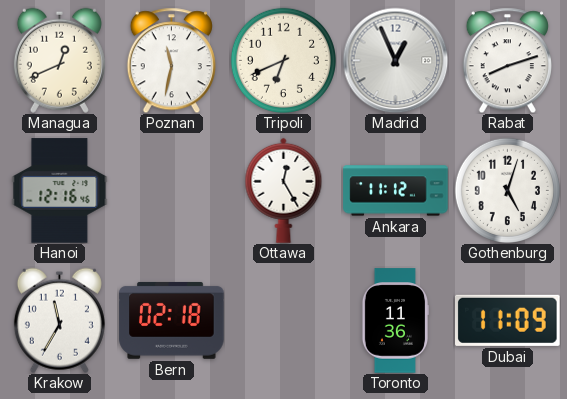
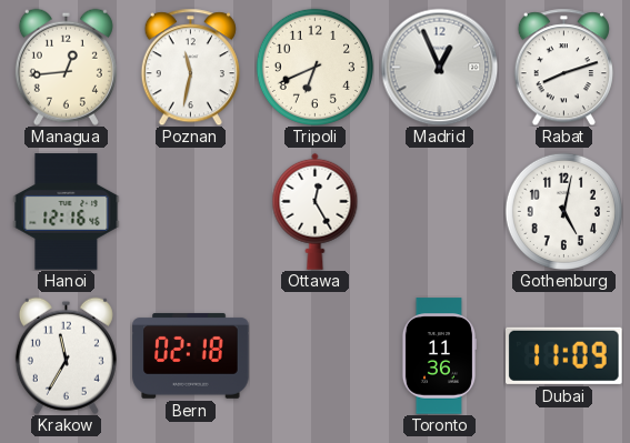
Managua: 12:41 -> 12:44 (66, 67)
Ankara: 11:12 -> none (396, 191)
Gothenburg: 5:03 -> 5:02 (563, 211)
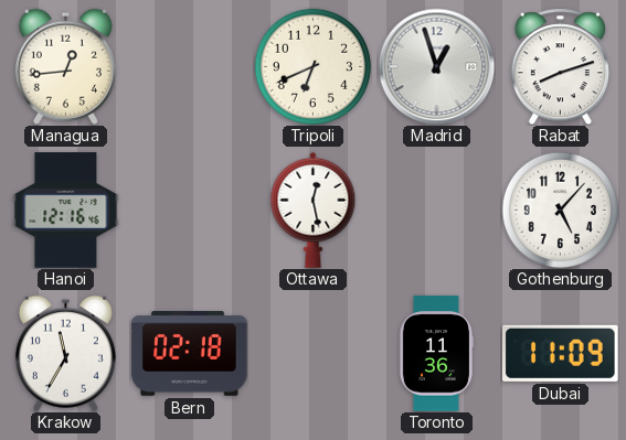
Poznan: 11:32 -> none (190, 67)
Madrid: 12:56 -> 12:57 (436, 66)
Ottawa: 12:25 -> 12:28 (314, 210)
Gothenburg: 5:02 -> 5:07 (560, 210)
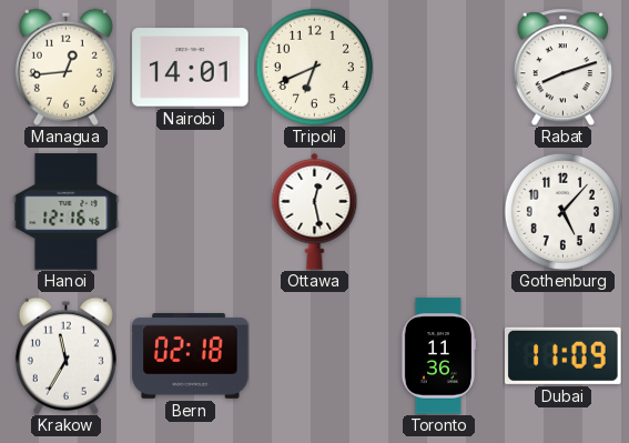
Nairobi: none -> 14:01 (191, 68)
Madrid: 12:57 -> none (436, 66)
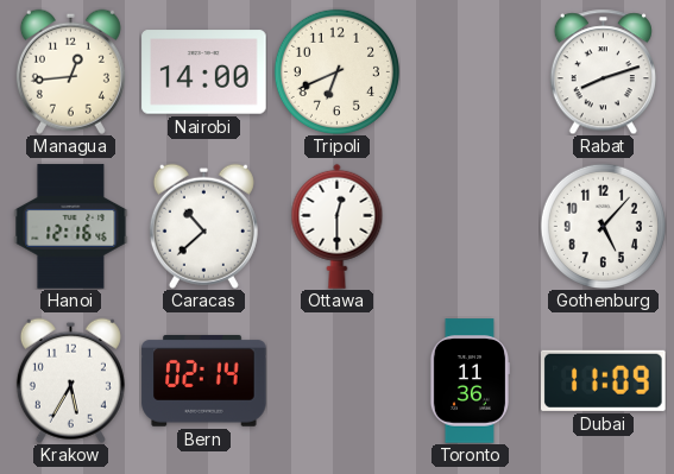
Nairobi: 14:01 -> 14:00 (204, 72)
Caracas: none -> 10:38 (203, 226)
Ottawa: 12:28 -> 12:30 (338, 226)
Krakow: 11:35 -> 5:35 (70, 380)
Bern: 02:18 -> 02:14 (204, 380)
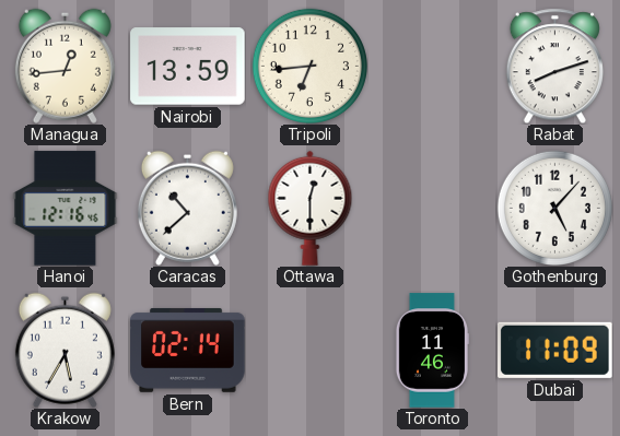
Nairobi: 14:00 -> 13:59 (188, 67)
Tripoli: 6:41 -> 6:44 (309, 66)
Toronto: 11:36 -> 11:46 (431, 351)
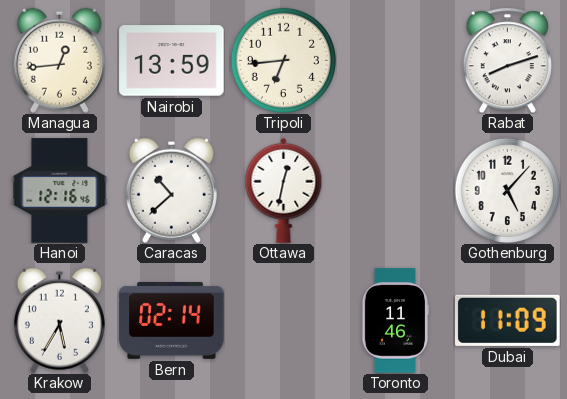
Ottawa: 12:30 -> 12:32 (284, 190)
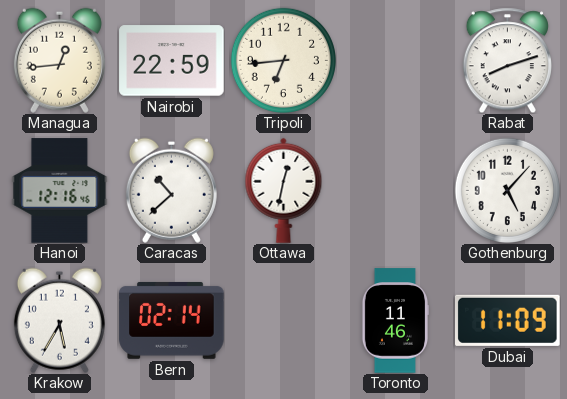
Nairobi: 13:59 -> 22:59 (172, 61)
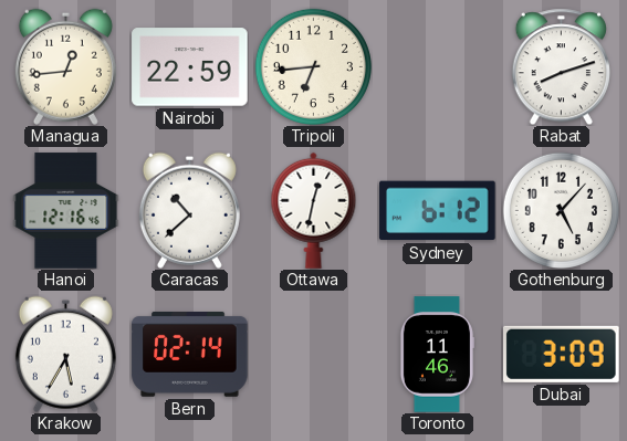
Sydney: none -> 6:12 (438, 211)
Dubai: 11:09 -> 3:09 (562, 354)
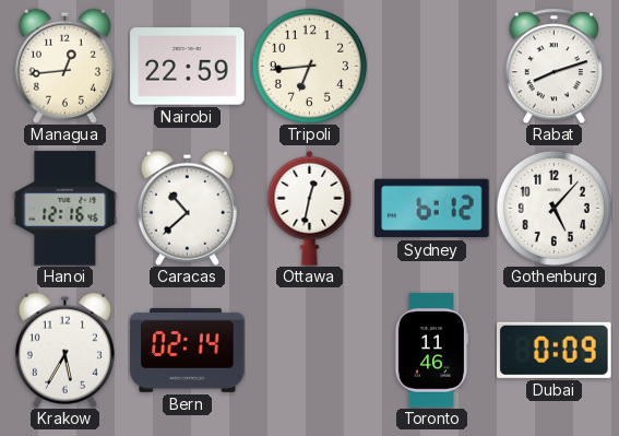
Dubai: 3:09 -> 0:09 (555, 350)
